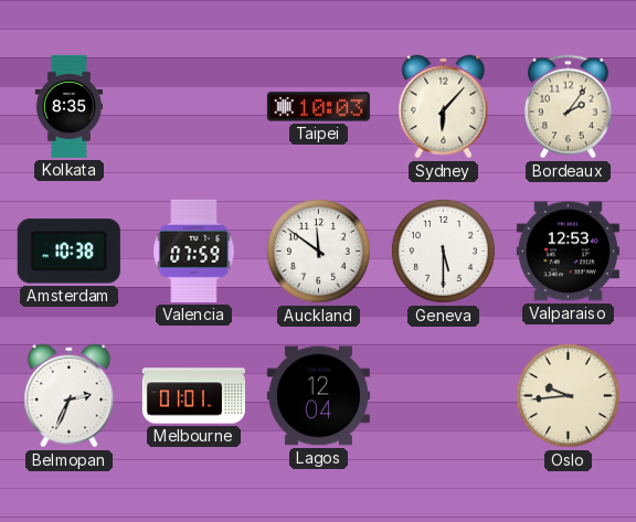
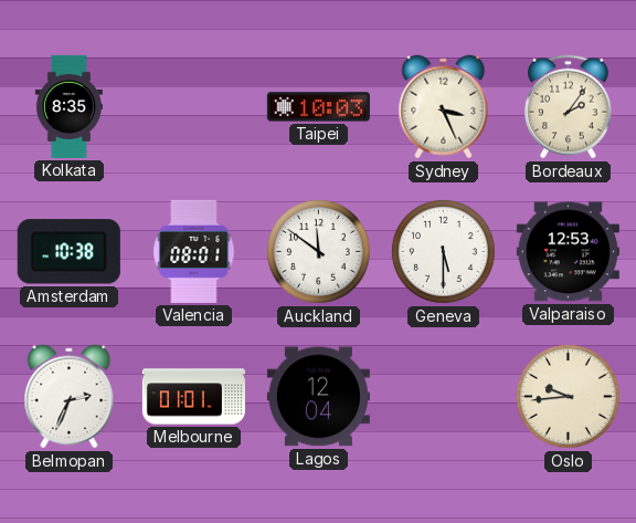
Sydney: 6:07 -> 3:26 (444, 107)
Valencia: 07:59 -> 08:01 (194, 251)
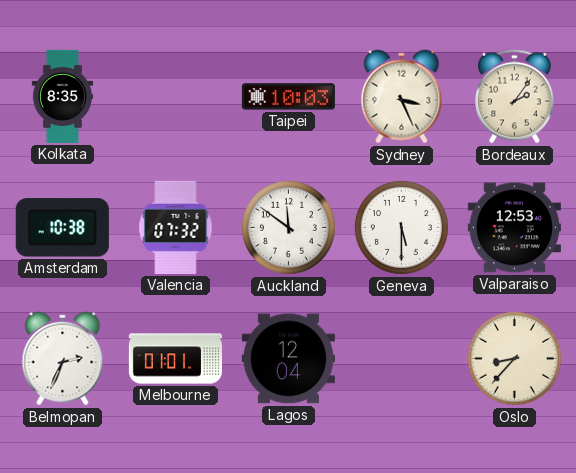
Valencia: 08:01 -> 07:32 (176, 227)
Oslo: 9:44 -> 8:37 (514, 358)
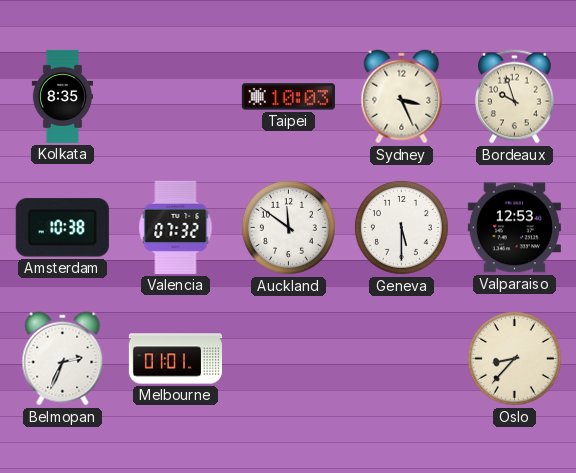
Bordeaux: 2:06 -> 9:57 (515, 97)
Lagos: 12:04 -> none (288, 359)
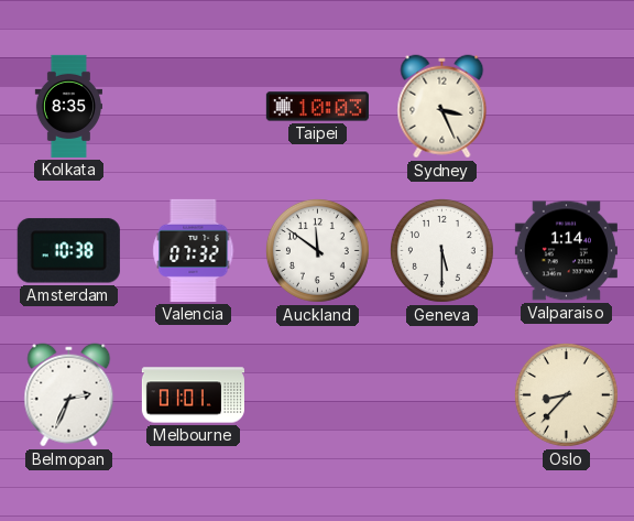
Bordeaux: 9:57 -> none (515, 97)
Valparaiso: 12:53 -> 1:14 (566, 251)
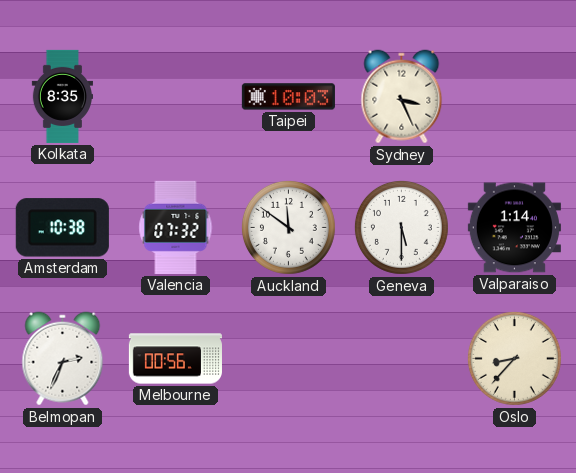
Melbourne: 01:01 -> 00:56 (175, 359)
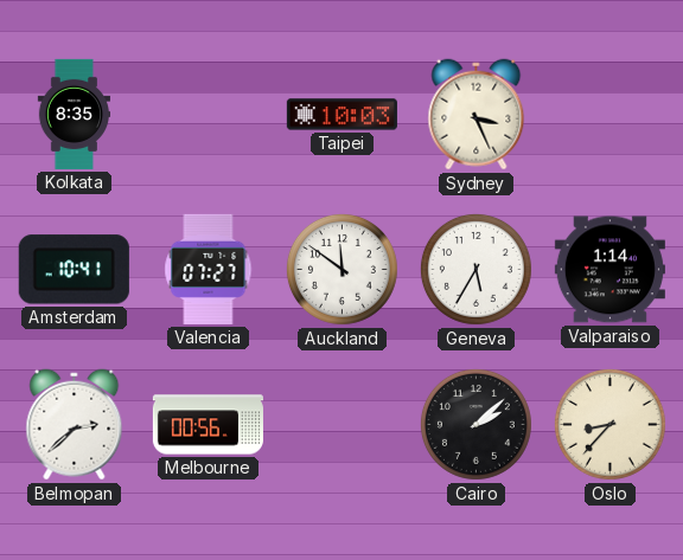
Amsterdam: 10:38 -> 10:41 (74, 270)
Valencia: 07:32 -> 07:27 (209, 269)
Geneva: 5:30 -> 5:35 (475, 269)
Belmopan: 2:34 -> 2:38 (75, 425)
Cairo: none -> 2:08 (475, 424)
